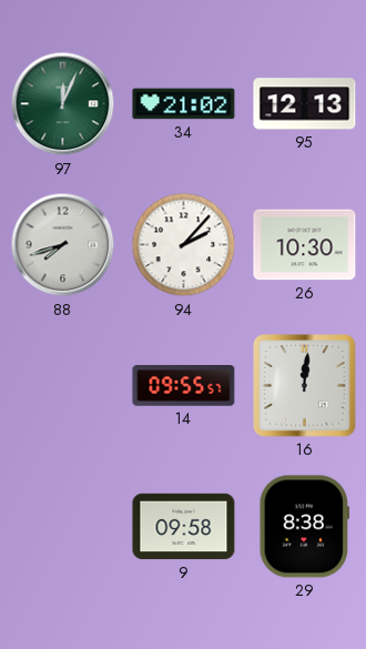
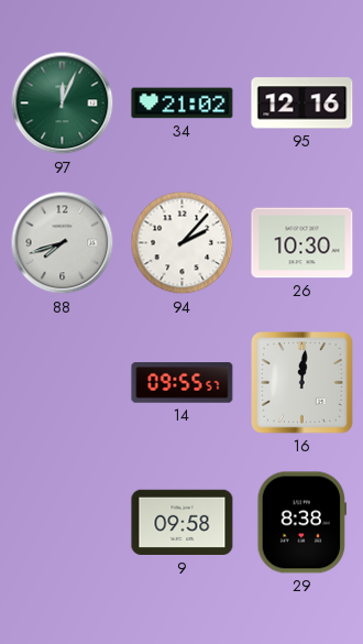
95: 12:13 -> 12:16 (302, 103)
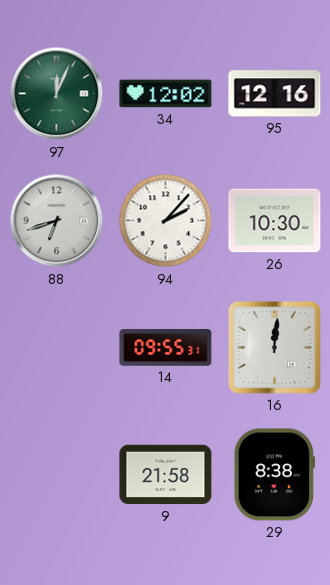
34: 21:02 -> 12:02 (166, 94)
88: 7:42 -> 6:42 (57, 221)
14: 09:55:57 -> 09:55:31 (166, 348)
9: 09:58 -> 21:58 (166, 475)
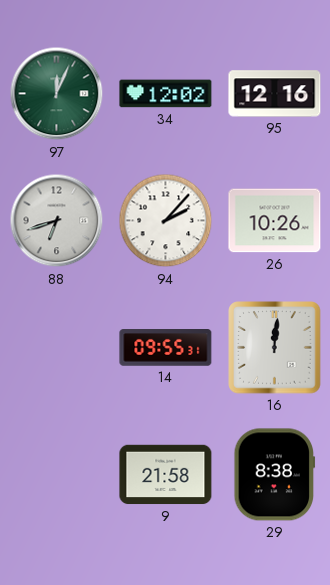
26: 10:30 -> 10:26 (275, 221)
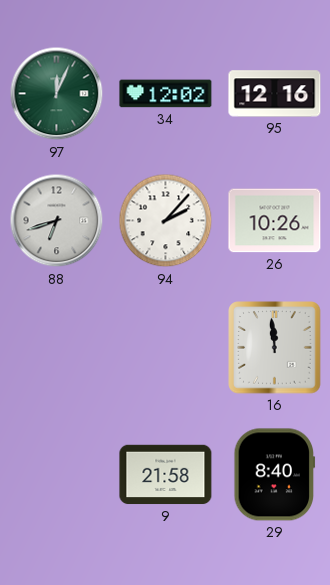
14: 09:55 -> none (166, 348)
16: 12:01 -> 11:59 (275, 348)
29: 8:38 -> 8:40 (275, 475)
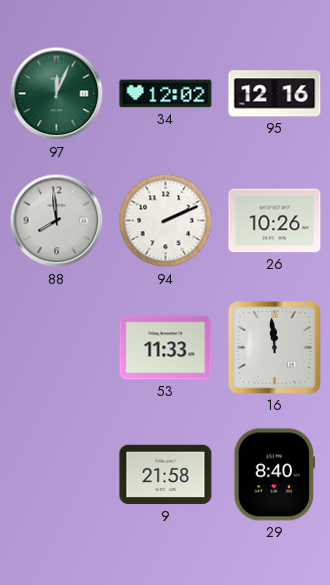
88: 6:42 -> 7:59 (57, 221)
94: 2:07 -> 2:11 (166, 221)
53: none -> 11:33 (166, 348)
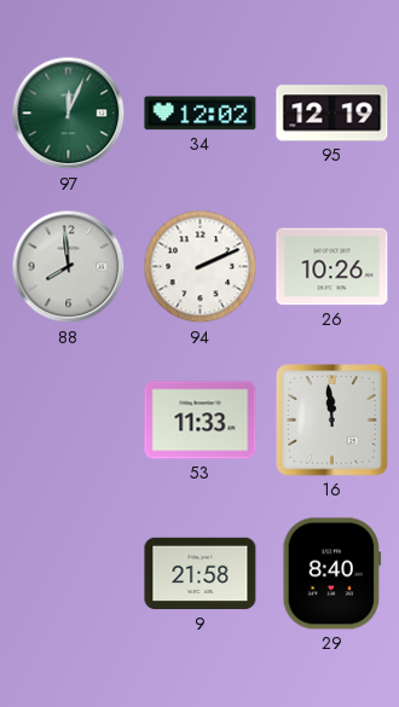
95: 12:16 -> 12:19 (332, 114)
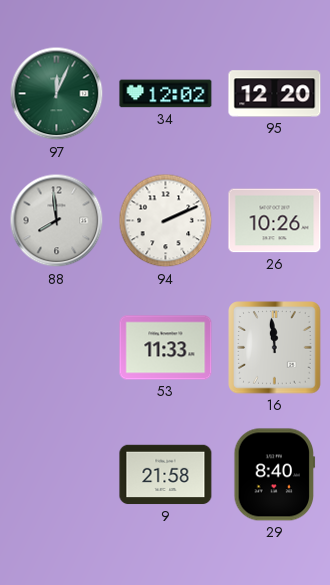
95: 12:19 -> 12:20 (275, 94)
